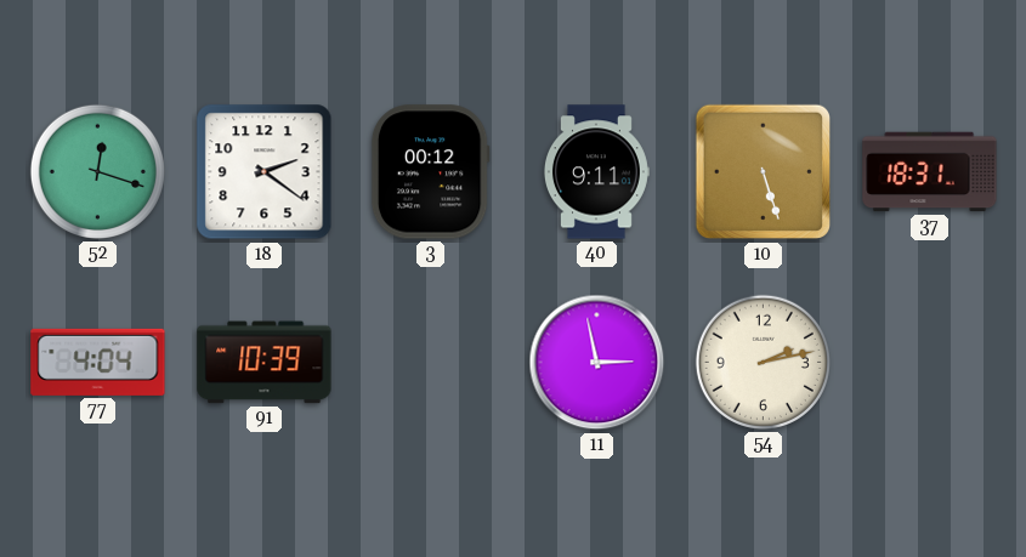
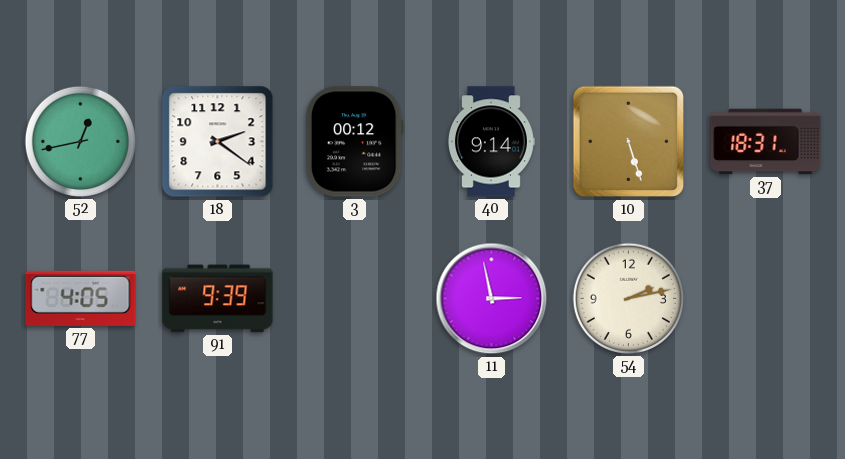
52: 12:18 -> 12:43 (80, 141)
40: 9:11 -> 9:14 (491, 142)
77: 4:04 -> 4:05 (81, 298)
91: 10:39 -> 9:39 (218, 299)
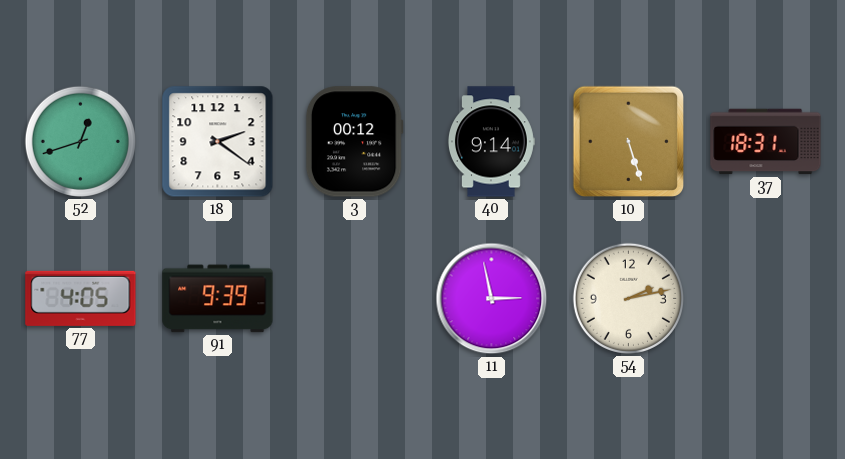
52: 12:43 -> 12:42 (80, 141)
